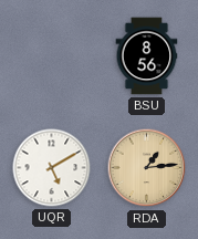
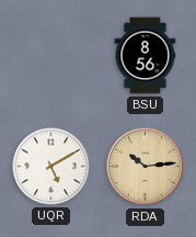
RDA: 1:14 -> 10:14 (146, 167)
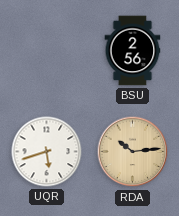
BSU: 8:56 -> 2:56 (133, 51)
UQR: 5:10 -> 5:42 (47, 152)
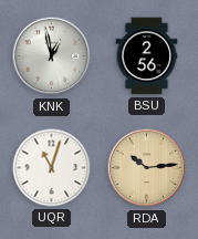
KNK: none -> 12:58 (52, 56)
UQR: 5:42 -> 11:03 (52, 168)
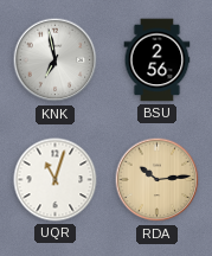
KNK: 12:58 -> 6:58 (56, 60)
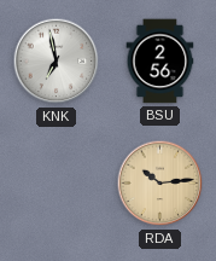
UQR: 11:03 -> none (56, 180)
